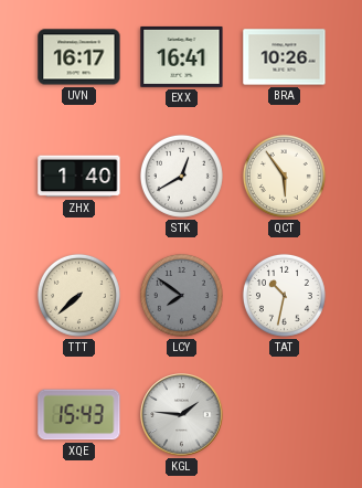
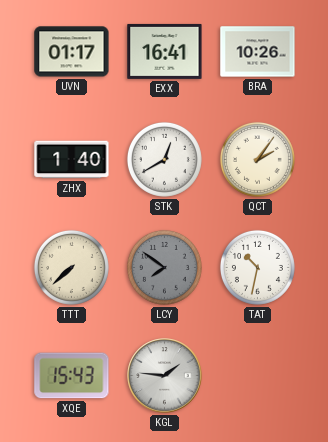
UVN: 16:17 -> 01:17 (72, 52)
QCT: 5:54 -> 2:06 (257, 159)
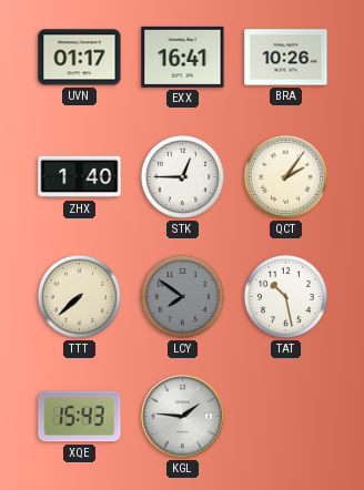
STK: 12:40 -> 12:45 (182, 176)
TAT: 10:32 -> 10:28 (285, 296)
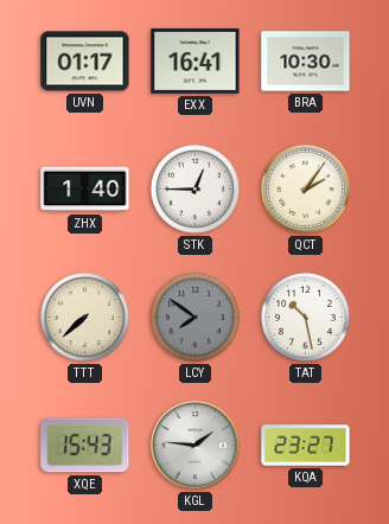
BRA: 10:26 -> 10:30 (306, 62)
KQA: none -> 23:27 (306, 446)
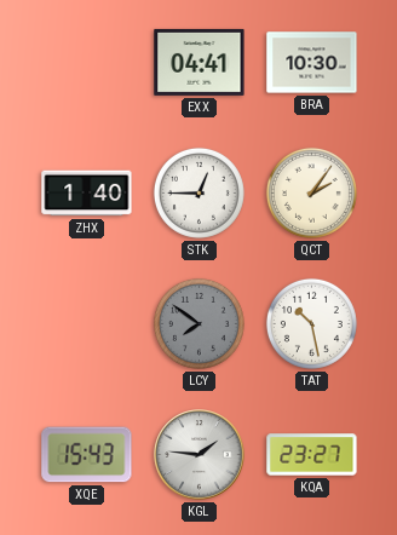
UVN: 01:17 -> none (85, 62)
EXX: 16:41 -> 04:41 (200, 62)
TTT: 7:38 -> none (84, 317)
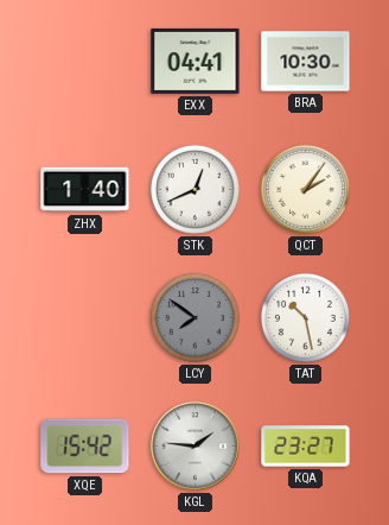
STK: 12:45 -> 12:41 (194, 189)
XQE: 15:43 -> 15:42 (85, 447)
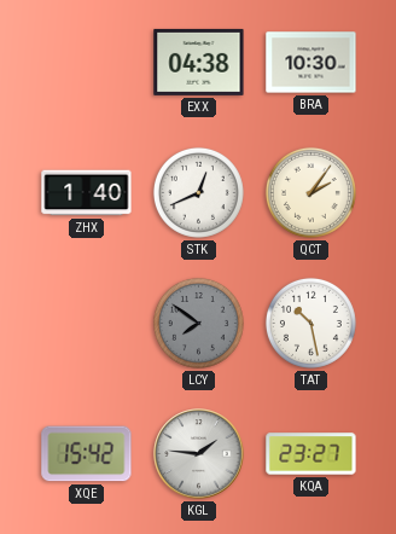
EXX: 04:41 -> 04:38 (199, 62)
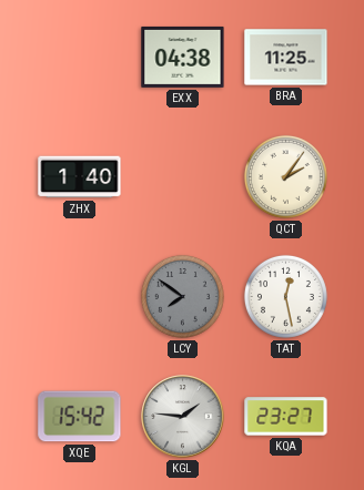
BRA: 10:30 -> 11:25 (286, 58)
STK: 12:41 -> none (198, 192)
TAT: 10:28 -> 12:28 (285, 296)
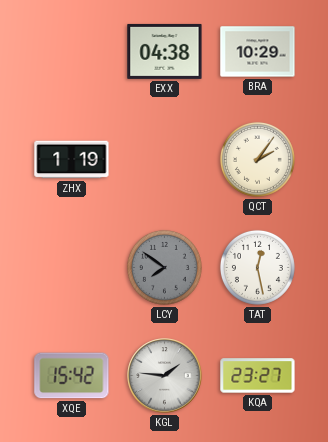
BRA: 11:25 -> 10:29 (258, 52)
ZHX: 1:40 -> 1:19 (72, 160)
